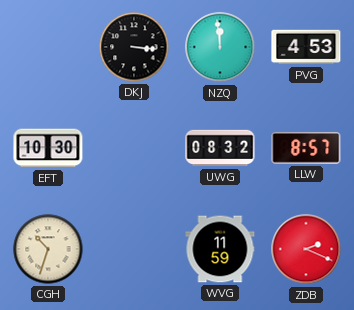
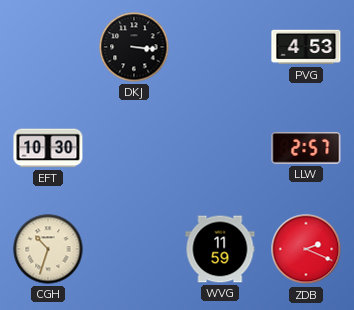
NZQ: 11:59 -> none (220, 47)
UWG: 08:32 -> none (220, 148)
LLW: 8:57 -> 2:57 (306, 148)
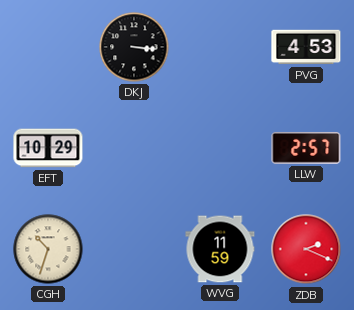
EFT: 10:30 -> 10:29 (48, 148)
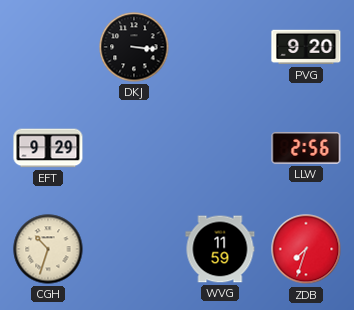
PVG: 4:53 -> 9:20 (306, 47)
EFT: 10:29 -> 9:29 (48, 148)
LLW: 2:57 -> 2:56 (306, 148)
ZDB: 2:19 -> 7:33 (306, 249)
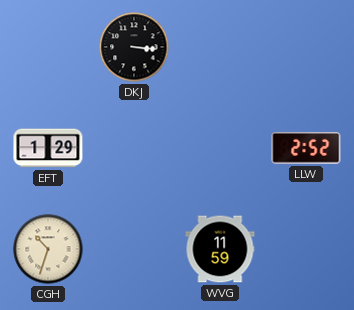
PVG: 9:20 -> none (306, 47)
EFT: 9:29 -> 1:29 (48, 148)
LLW: 2:56 -> 2:52 (306, 148)
ZDB: 7:33 -> none (306, 249)
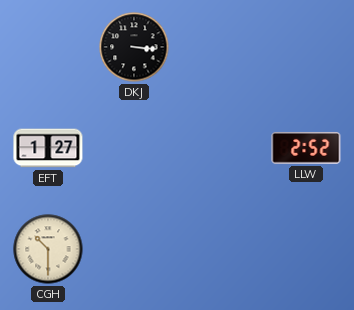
EFT: 1:29 -> 1:27 (48, 148)
CGH: 10:33 -> 10:30 (48, 249)
WVG: 11:59 -> none (220, 249)
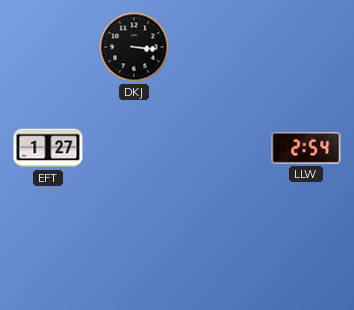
LLW: 2:52 -> 2:54 (306, 148)
CGH: 10:30 -> none (48, 249)
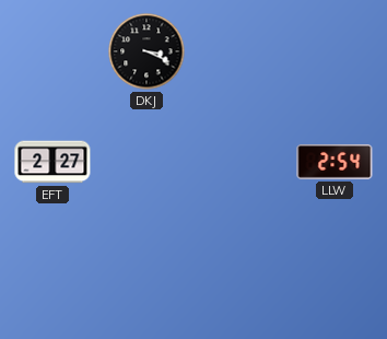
DKJ: 3:16 -> 3:19 (146, 51)
EFT: 1:27 -> 2:27 (52, 162)
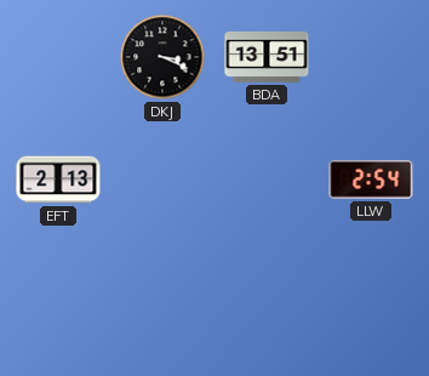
BDA: none -> 13:51 (267, 57)
EFT: 2:27 -> 2:13 (58, 180)
